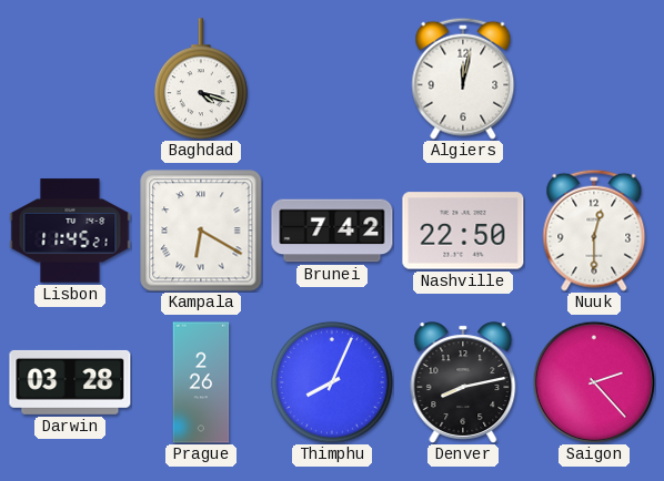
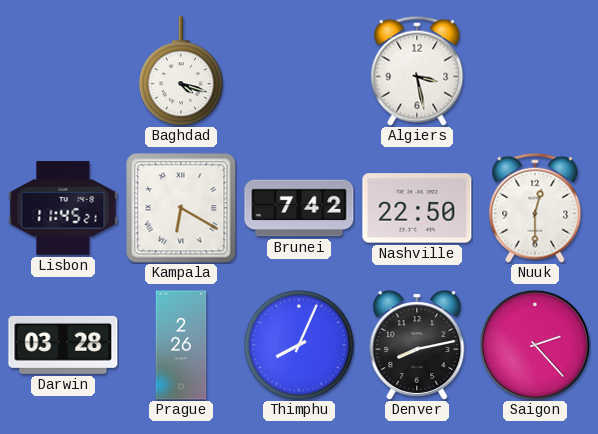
Algiers: 12:02 -> 3:28 (417, 71)
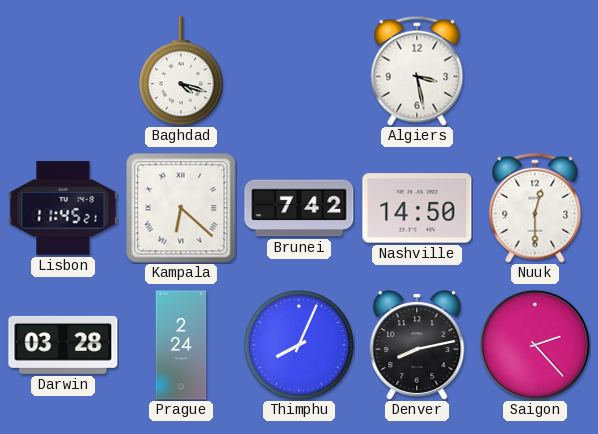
Kampala: 6:20 -> 6:22 (181, 208)
Nashville: 22:50 -> 14:50 (417, 208)
Prague: 2:26 -> 2:24 (181, 345)
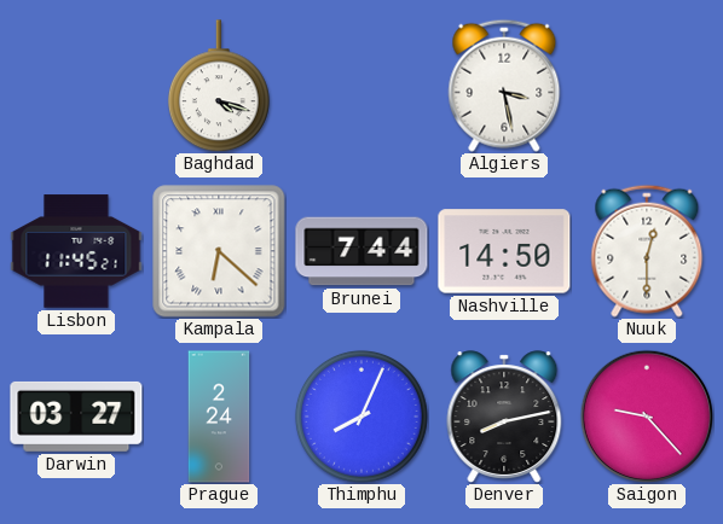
Brunei: 7:42 -> 7:44 (361, 251)
Darwin: 03:28 -> 03:27 (76, 417)
Saigon: 2:23 -> 9:23 (646, 415)
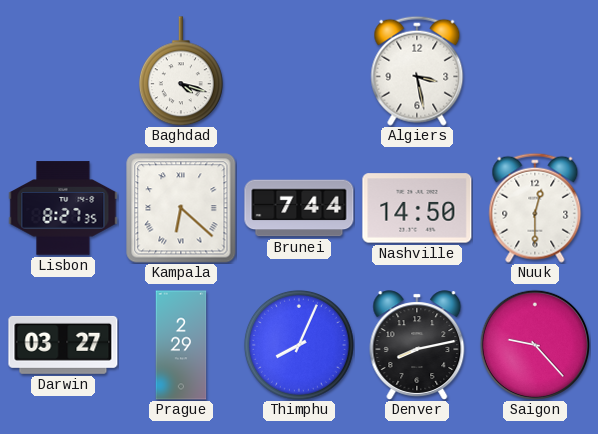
Lisbon: 11:45 -> 8:27 (63, 208)
Prague: 2:24 -> 2:29 (181, 345)
